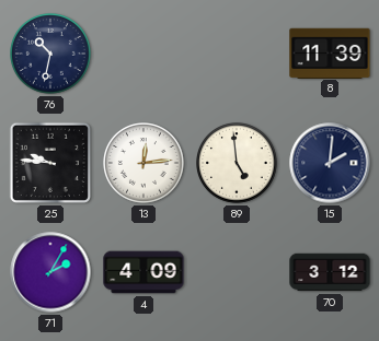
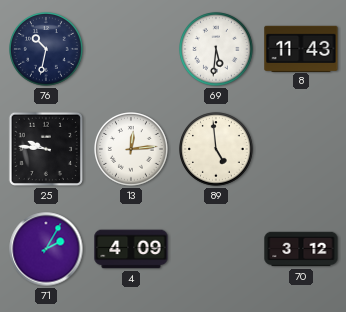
69: none -> 5:31 (217, 50)
8: 11:39 -> 11:43 (301, 48)
15: 2:01 -> none (330, 163)
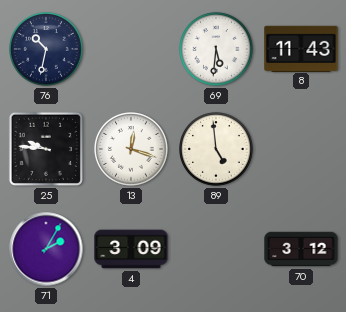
13: 12:14 -> 12:18 (132, 150)
4: 4:09 -> 3:09 (131, 249)
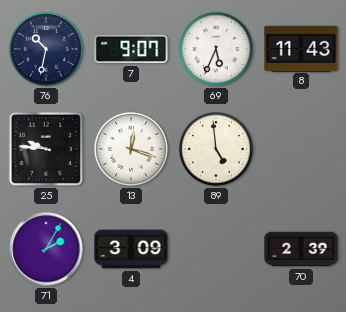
7: none -> 9:07 (131, 49)
69: 5:31 -> 5:34 (217, 50)
70: 3:12 -> 2:39 (301, 249)
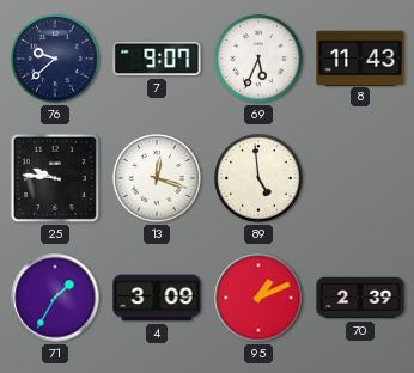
76: 10:32 -> 9:38 (56, 60)
71: 2:05 -> 1:35 (55, 298)
95: none -> 1:11 (258, 298)
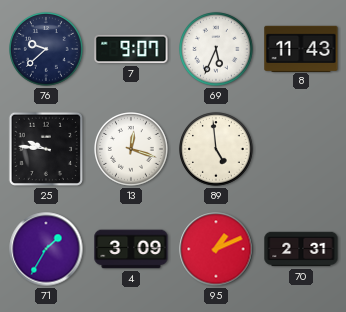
70: 2:39 -> 2:31 (301, 249)
